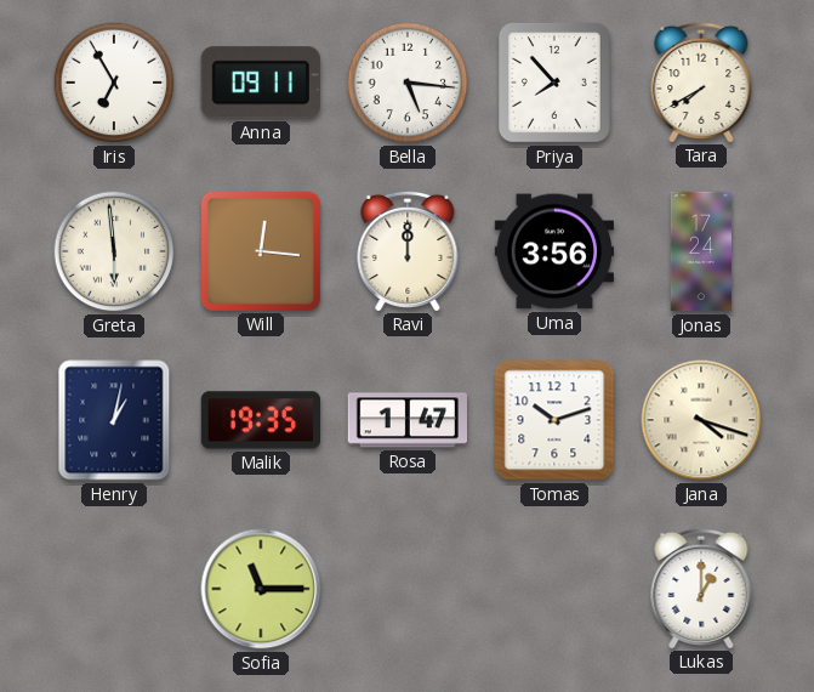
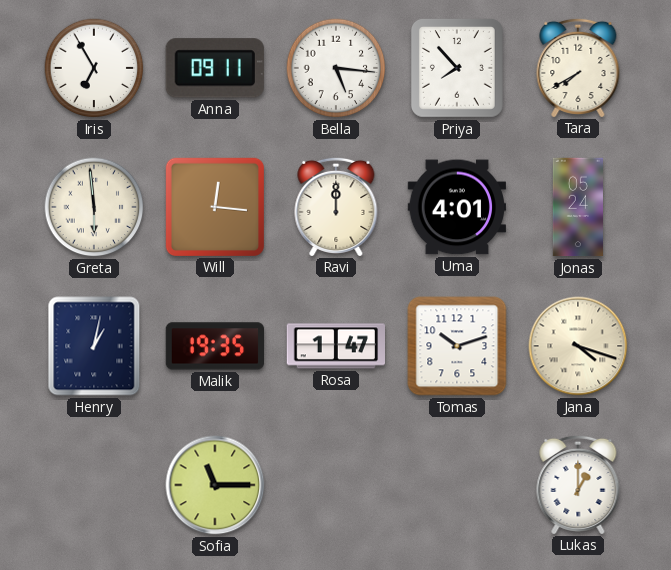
Uma: 3:56 -> 4:01 (456, 207)
Jonas: 17:24 -> 05:24 (578, 207)
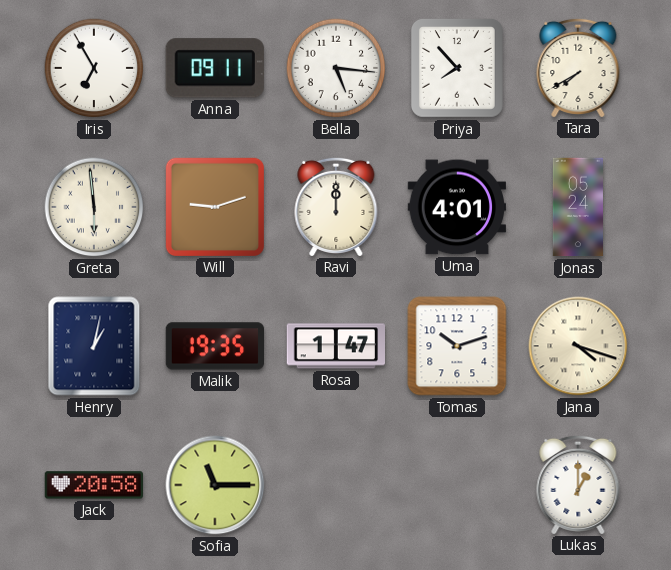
Will: 12:16 -> 9:12 (214, 206)
Jack: none -> 20:58 (93, 485)
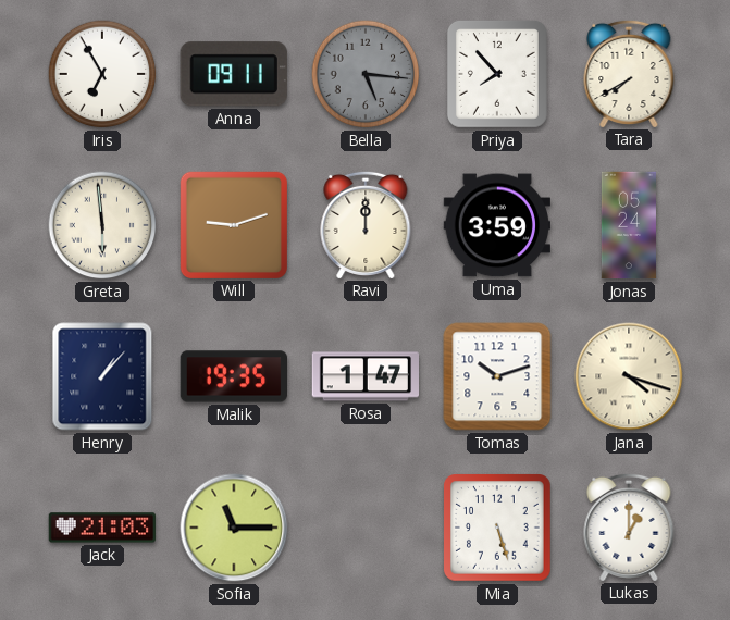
Bella dial: white -> grey (366, 74)
Uma: 4:01 -> 3:59 (496, 225)
Henry: 1:02 -> 1:07 (102, 376)
Jack: 20:58 -> 21:03 (101, 528)
Mia: none -> 5:27 (498, 529)
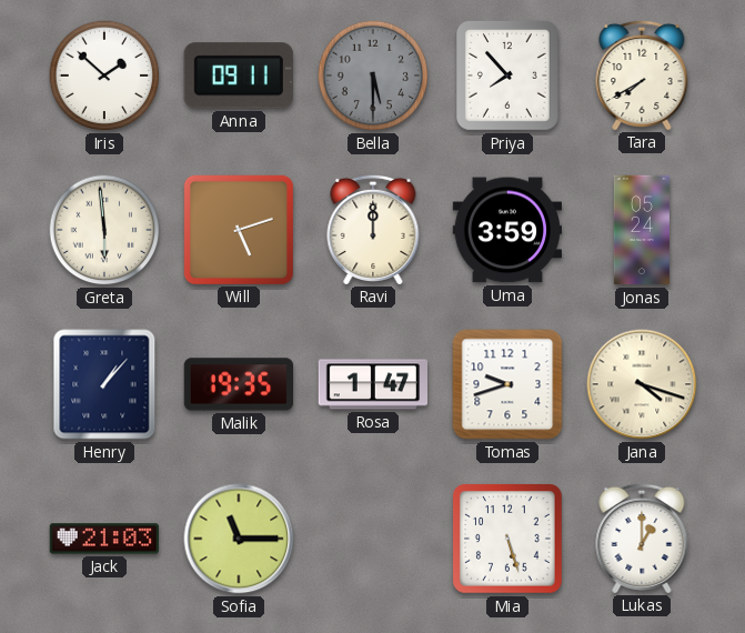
Iris: 6:55 -> 1:52 (104, 76)
Bella: 5:16 -> 5:30 (373, 76)
Will: 9:12 -> 5:12 (238, 229)
Tomas: 10:12 -> 9:42 (507, 384)
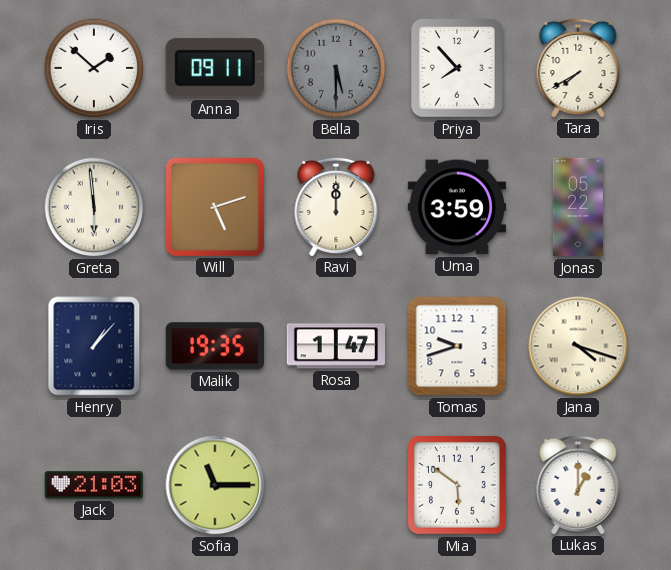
Jonas: 05:24 -> 05:22 (578, 207)
Mia: 5:27 -> 5:51 (458, 486)
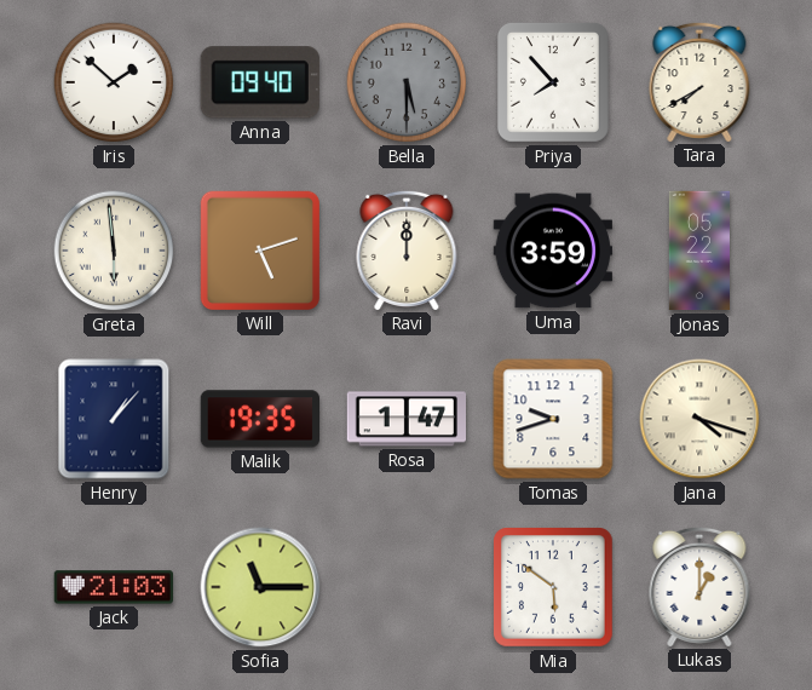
Anna: 09:11 -> 09:40 (260, 82)
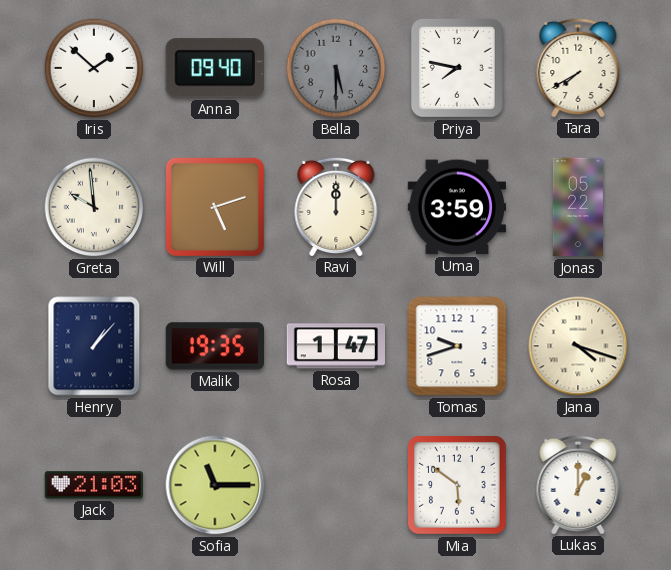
Priya: 7:53 -> 7:47 (457, 68)
Greta: 5:59 -> 9:59 (94, 207)
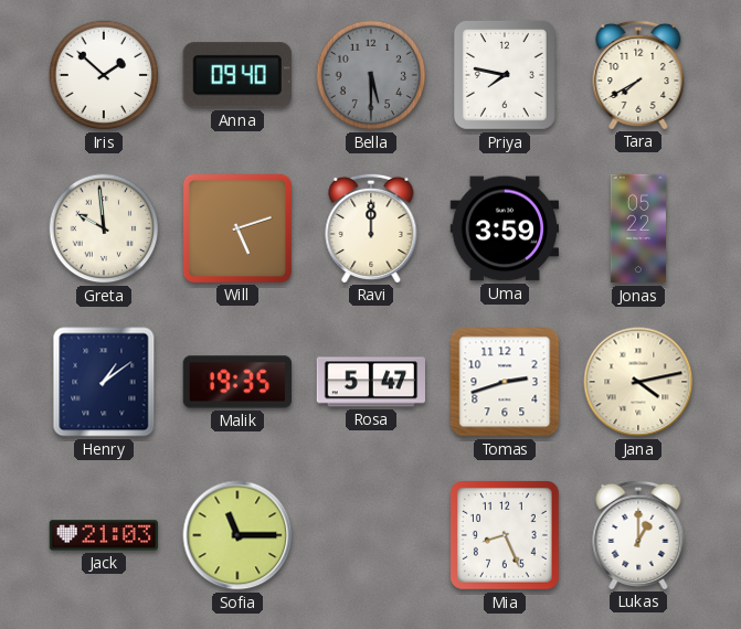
Henry: 1:07 -> 1:09 (104, 382)
Rosa: 1:47 -> 5:47 (370, 382)
Tomas: 9:42 -> 2:42 (505, 382)
Jana: 4:18 -> 4:13 (638, 382)
Mia: 5:51 -> 8:26 (506, 536)
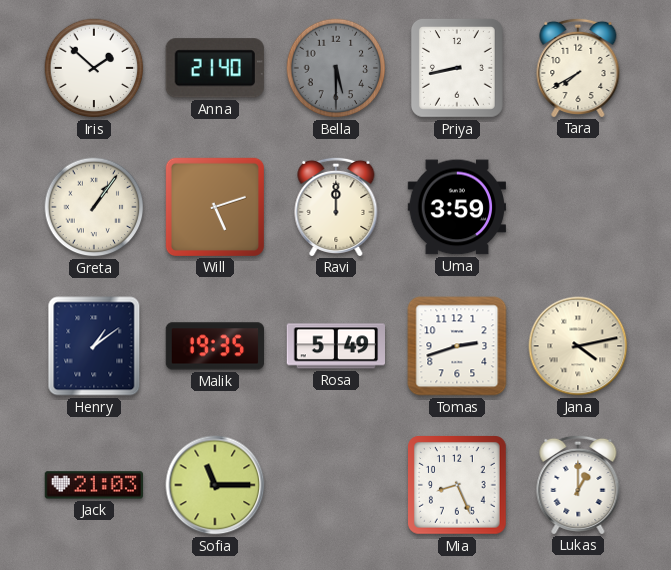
Anna: 09:40 -> 21:40 (215, 68)
Priya: 7:47 -> 8:43 (457, 68)
Greta: 9:59 -> 1:06 (94, 207)
Jonas: 05:22 -> none (638, 228)
Rosa: 5:47 -> 5:49 (335, 346)
